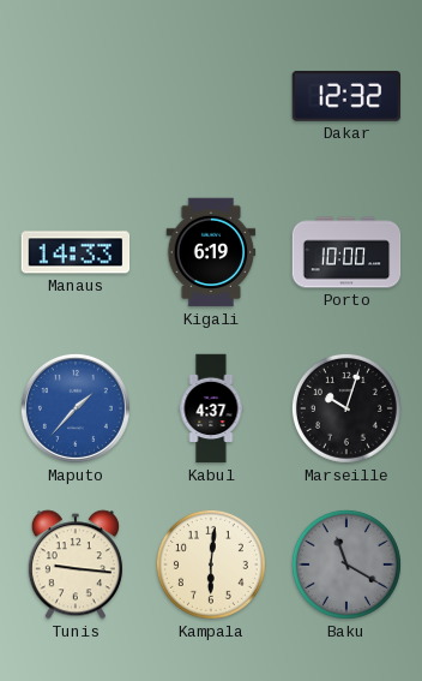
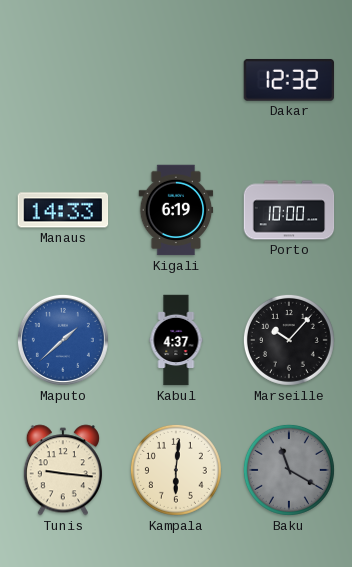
Maputo: 1:37 -> 1:38 (63, 340)
Marseille: 10:03 -> 10:07 (289, 340)
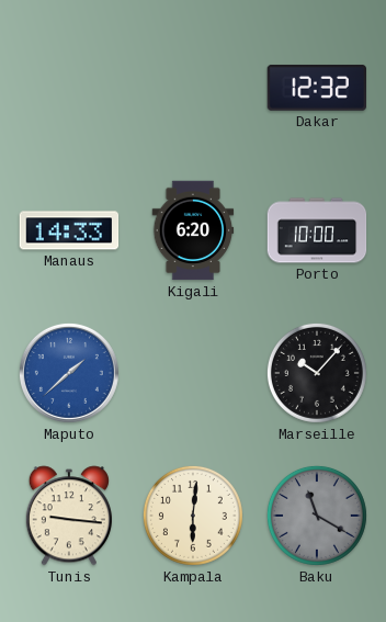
Kigali: 6:19 -> 6:20 (193, 230)
Kabul: 4:37 -> none (176, 340)
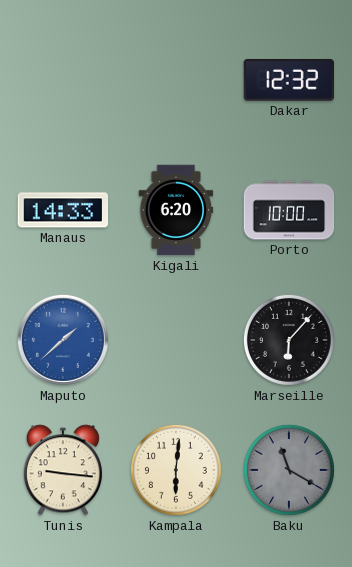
Marseille: 10:07 -> 6:07 (289, 340)
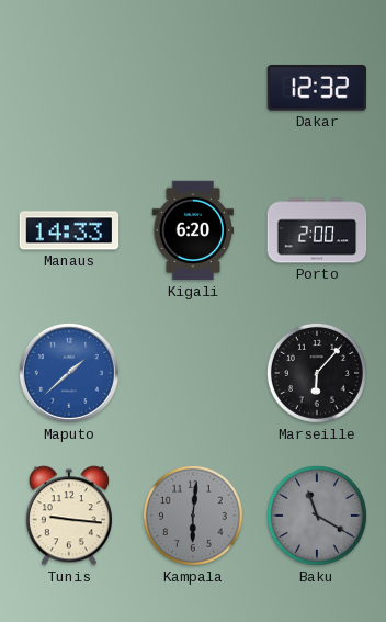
Porto: 10:00 -> 2:00 (317, 230)
Kampala dial: cream -> grey (193, 516)
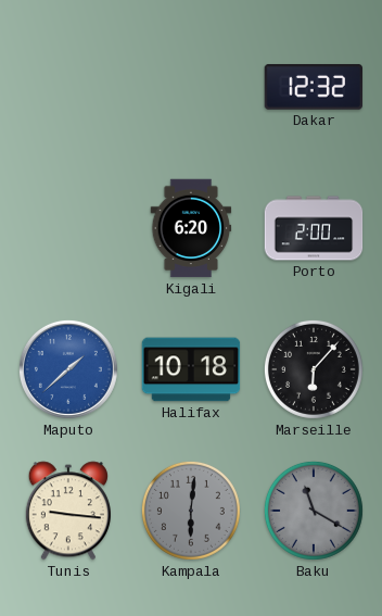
Manaus: 14:33 -> none (69, 230)
Halifax: none -> 10:18 (191, 369)
